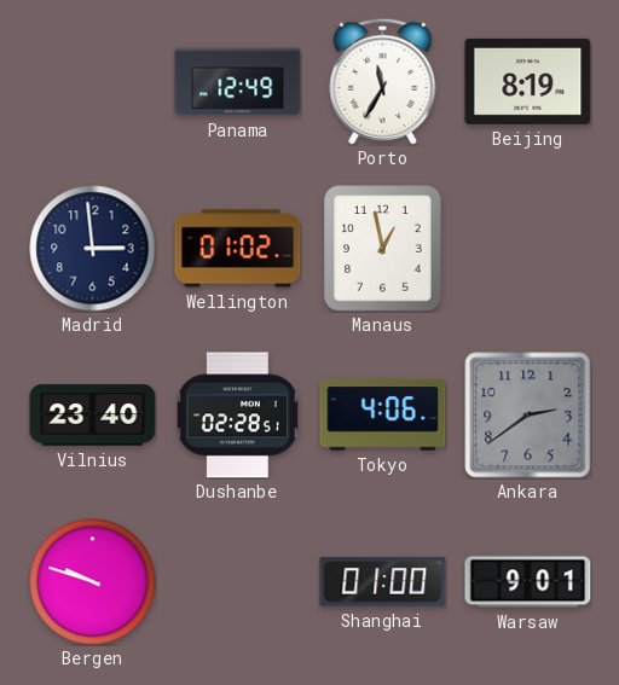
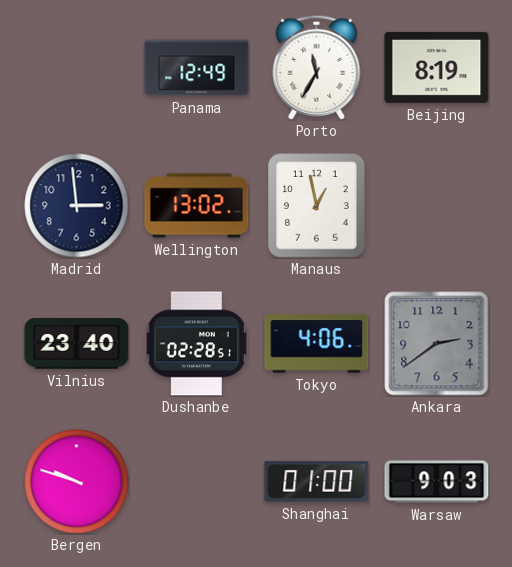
Wellington: 01:02 -> 13:02 (197, 206)
Warsaw: 9:01 -> 9:03 (437, 482)
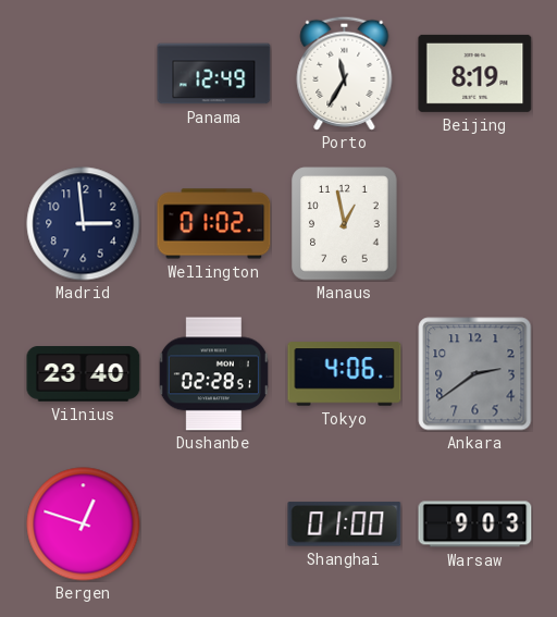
Wellington: 13:02 -> 01:02 (214, 224)
Bergen: 9:48 -> 12:48 (84, 525)
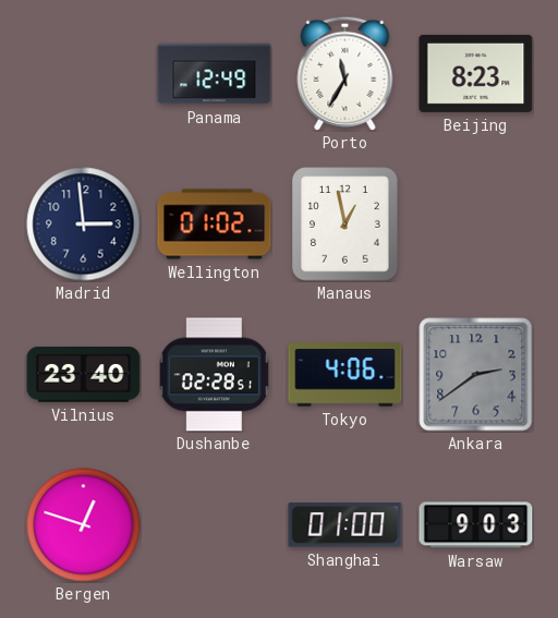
Beijing: 8:19 -> 8:23 (476, 73)
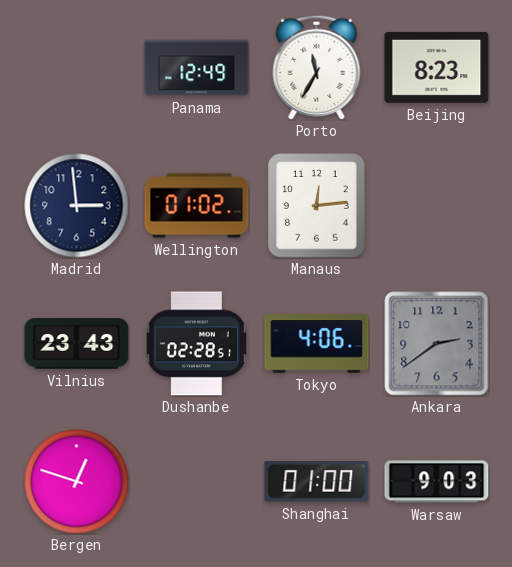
Manaus: 12:58 -> 12:14 (317, 206)
Vilnius: 23:40 -> 23:43 (77, 344)
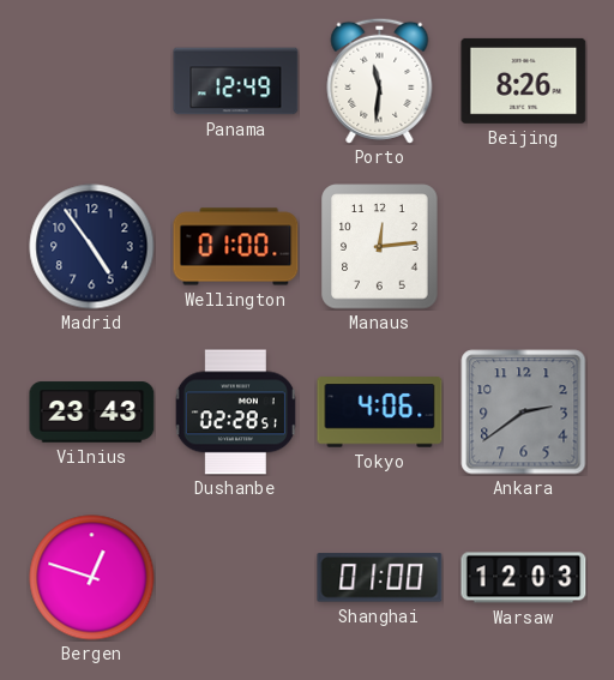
Porto: 11:35 -> 11:31 (380, 80)
Beijing: 8:23 -> 8:26 (524, 80)
Madrid: 2:59 -> 4:54 (92, 247)
Wellington: 01:02 -> 01:00 (236, 247)
Warsaw: 9:03 -> 12:03 (524, 578)
